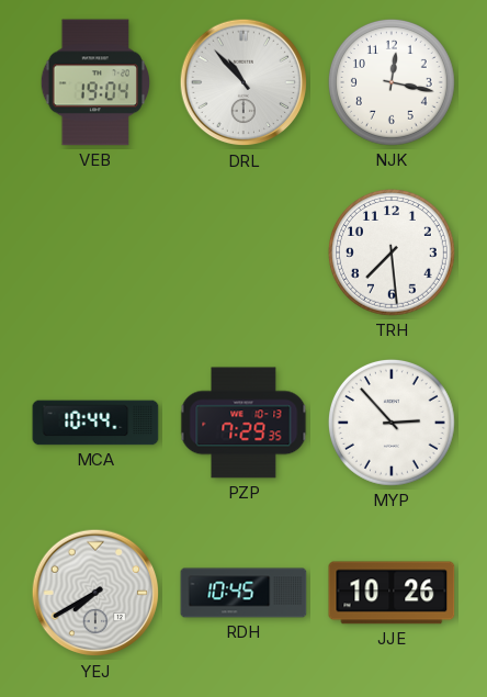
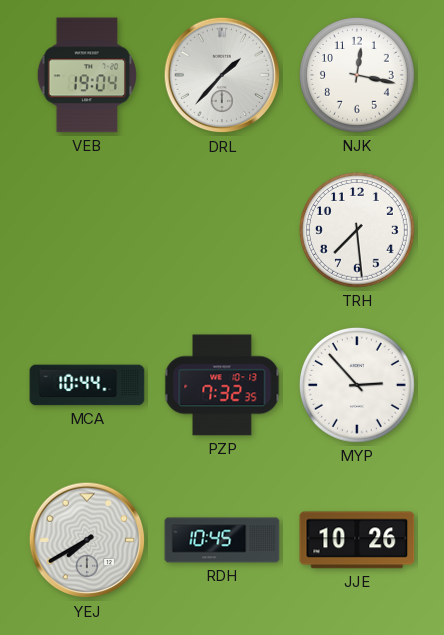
DRL: 10:53 -> 1:37 (222, 75)
PZP: 7:29 -> 7:32 (222, 385)
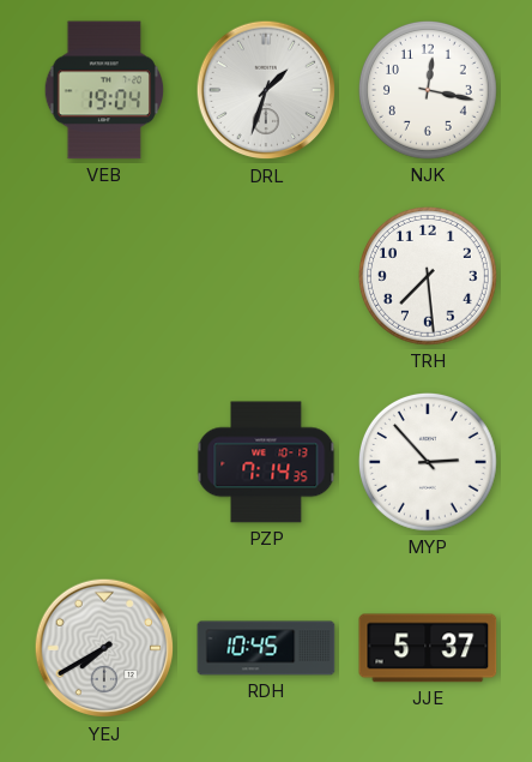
DRL: 1:37 -> 1:33 (266, 90)
MCA: 10:44 -> none (87, 385)
PZP: 7:32 -> 7:14 (266, 462)
JJE: 10:26 -> 5:37 (428, 648)
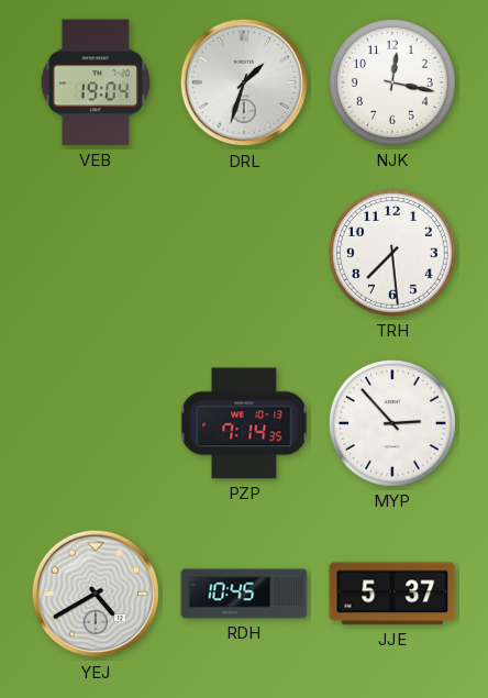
YEJ: 7:40 -> 4:40 (96, 594)
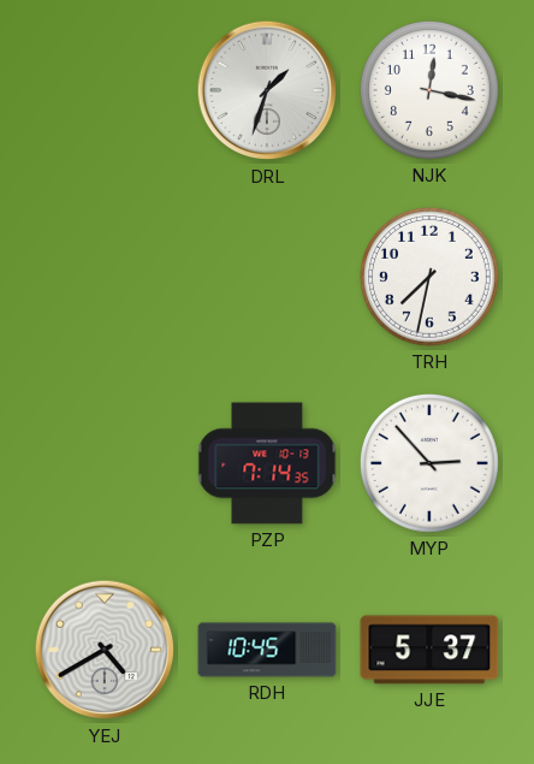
VEB: 19:04 -> none (96, 82)
TRH: 7:29 -> 7:32 (429, 277)
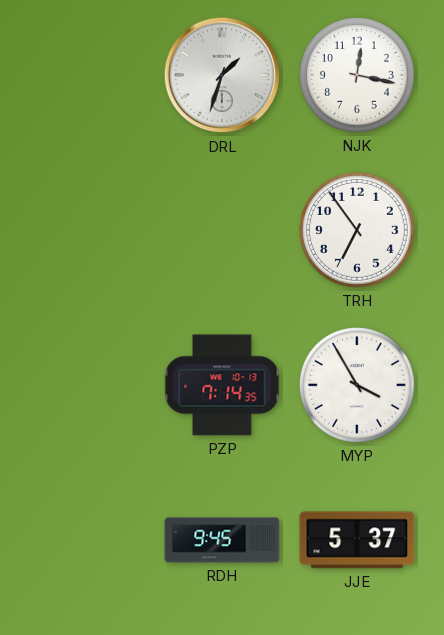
TRH: 7:32 -> 6:54 (357, 230)
MYP: 2:53 -> 3:55 (357, 385)
YEJ: 4:40 -> none (105, 650)
RDH: 10:45 -> 9:45 (222, 540)
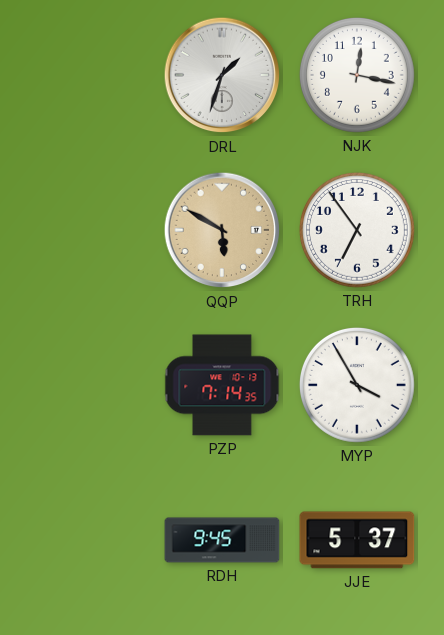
QQP: none -> 5:50 (222, 230)
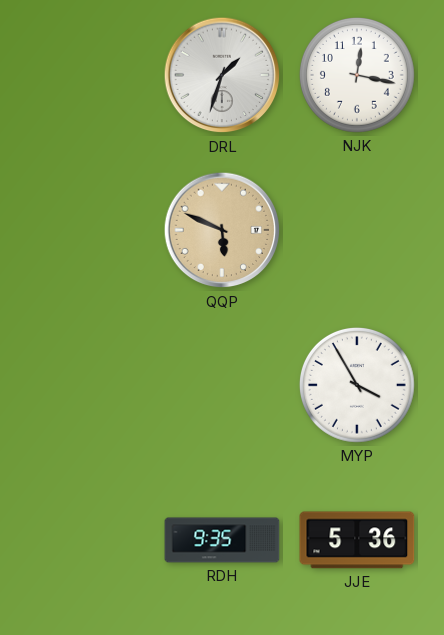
QQP: 5:50 -> 5:49 (222, 230)
TRH: 6:54 -> none (357, 230)
PZP: 7:14 -> none (222, 385)
RDH: 9:45 -> 9:35 (222, 540)
JJE: 5:37 -> 5:36 (357, 540)
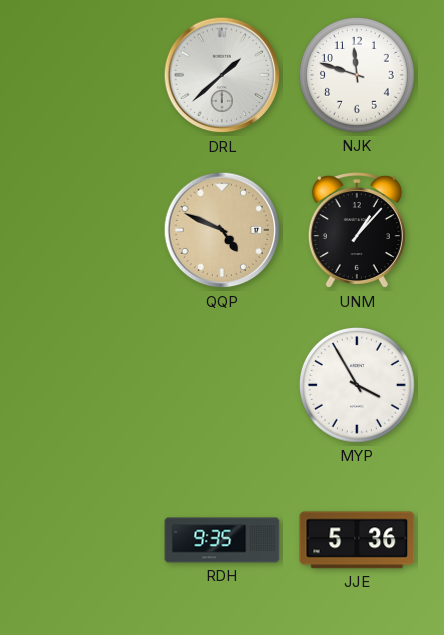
DRL: 1:33 -> 1:38 (222, 75)
NJK: 12:17 -> 11:48 (357, 75)
QQP: 5:49 -> 4:49 (222, 230)
UNM: none -> 1:07 (357, 231)
